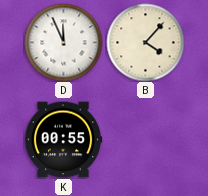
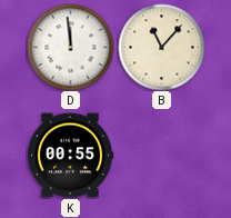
D: 11:56 -> 11:59 (70, 47)
B: 4:07 -> 11:07 (161, 47)
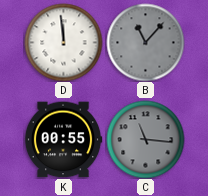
B dial: cream -> grey (145, 42)
C: none -> 11:16 (145, 139)
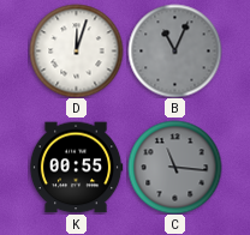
D: 11:59 -> 12:03 (76, 50)
B: 11:07 -> 11:04 (174, 50)
